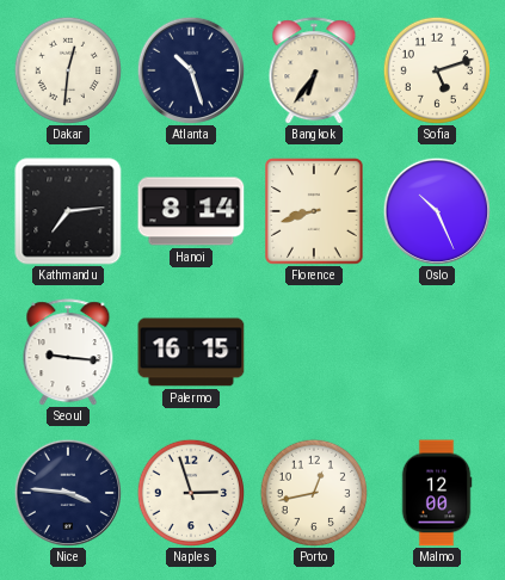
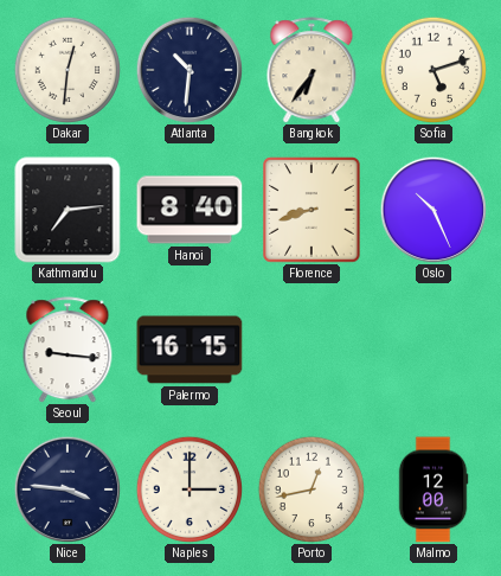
Atlanta: 10:27 -> 10:31 (188, 69)
Hanoi: 8:14 -> 8:40 (190, 210)
Naples: 2:57 -> 3:00 (188, 488)
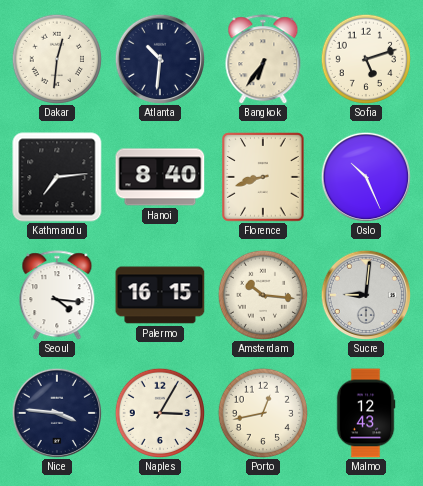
Seoul: 9:16 -> 4:16 (57, 295)
Amsterdam: none -> 10:16 (262, 294)
Sucre: none -> 9:01 (365, 294)
Naples: 3:00 -> 3:05 (159, 412)
Malmo: 12:00 -> 12:43 (366, 413)
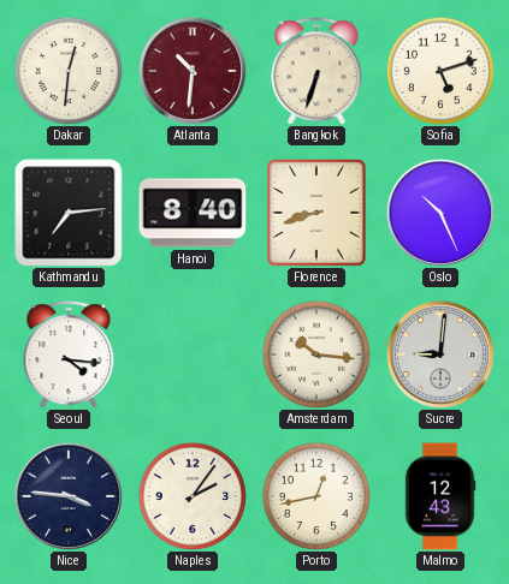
Atlanta dial: navy -> burgundy (191, 70)
Bangkok: 6:36 -> 6:33 (316, 71)
Palermo: 16:15 -> none (160, 295)
Naples: 3:05 -> 2:06 (191, 495)
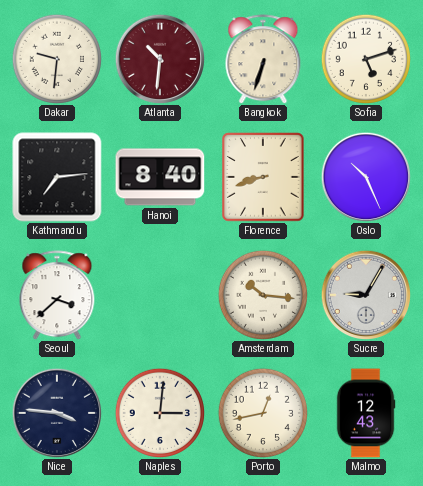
Dakar: 12:31 -> 9:31 (56, 58)
Seoul: 4:16 -> 3:38 (57, 295)
Sucre: 9:01 -> 9:05 (365, 294)
Naples: 2:06 -> 3:01 (159, 412)
